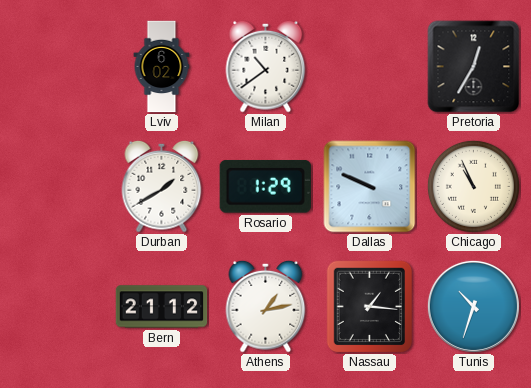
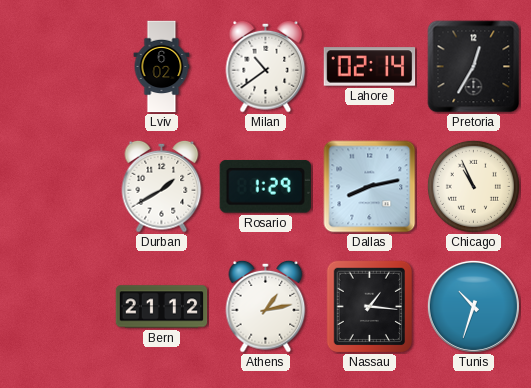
Lahore: none -> 02:14 (370, 67)
Dallas: 9:49 -> 8:13 (370, 187)
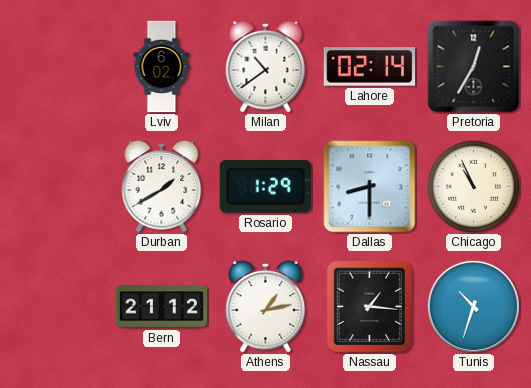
Dallas: 8:13 -> 8:30 (370, 187)
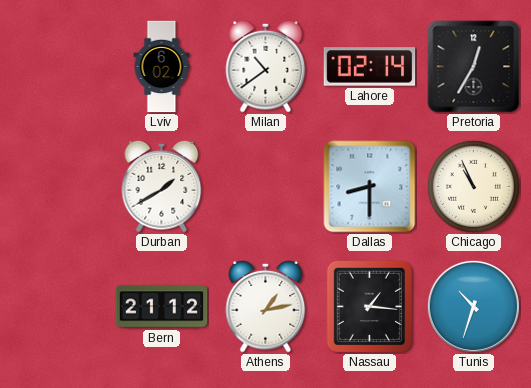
Rosario: 1:29 -> none (265, 187)
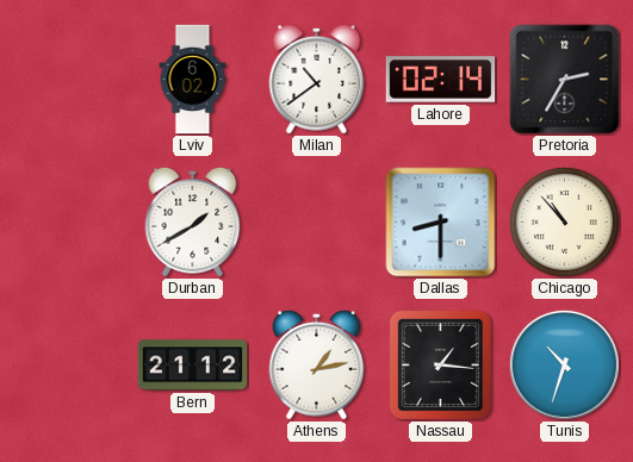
Pretoria: 12:35 -> 2:35 (565, 80)
Chicago: 10:56 -> 10:53 (564, 221)
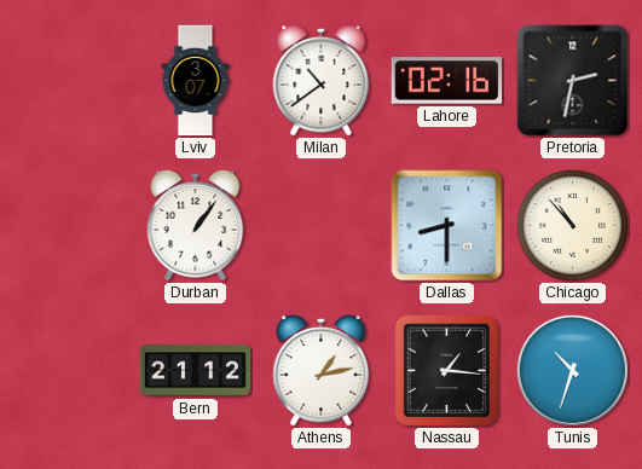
Lviv: 6:02 -> 3:07 (196, 81)
Lahore: 02:14 -> 02:16 (447, 81)
Pretoria: 2:35 -> 2:32 (573, 81)
Durban: 1:40 -> 1:06 (196, 225)
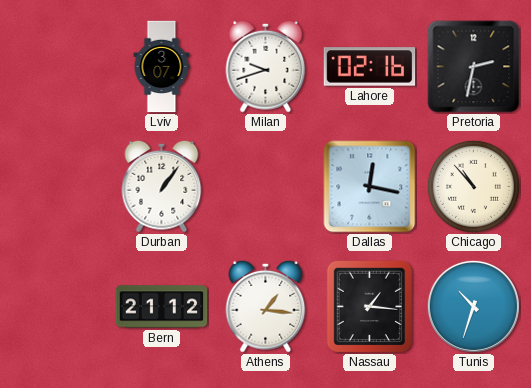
Milan: 10:39 -> 9:42 (266, 66)
Dallas: 8:30 -> 12:17 (370, 187)
Athens: 1:13 -> 1:16 (266, 306)
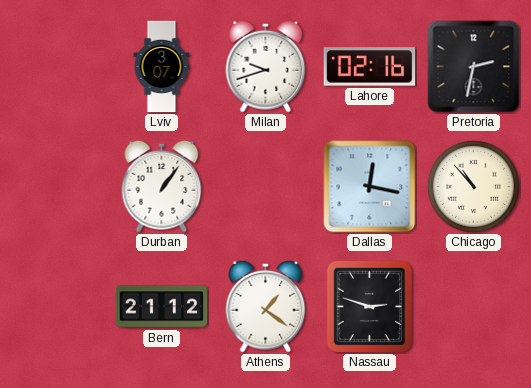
Athens: 1:16 -> 1:21 (266, 306)
Nassau: 1:16 -> 2:48 (369, 306)
Tunis: 10:33 -> none (473, 306)
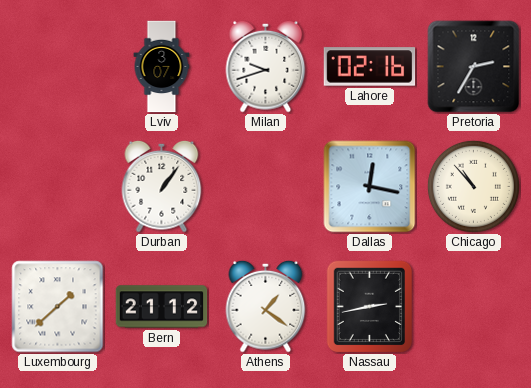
Pretoria: 2:32 -> 2:35 (474, 67)
Luxembourg: none -> 1:38 (58, 307)
Nassau: 2:48 -> 2:43 (369, 306)
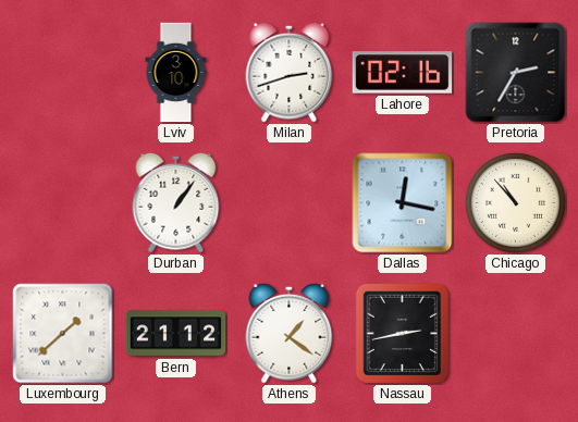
Lviv: 3:07 -> 3:10 (176, 73)
Milan: 9:42 -> 2:42 (290, 72)
